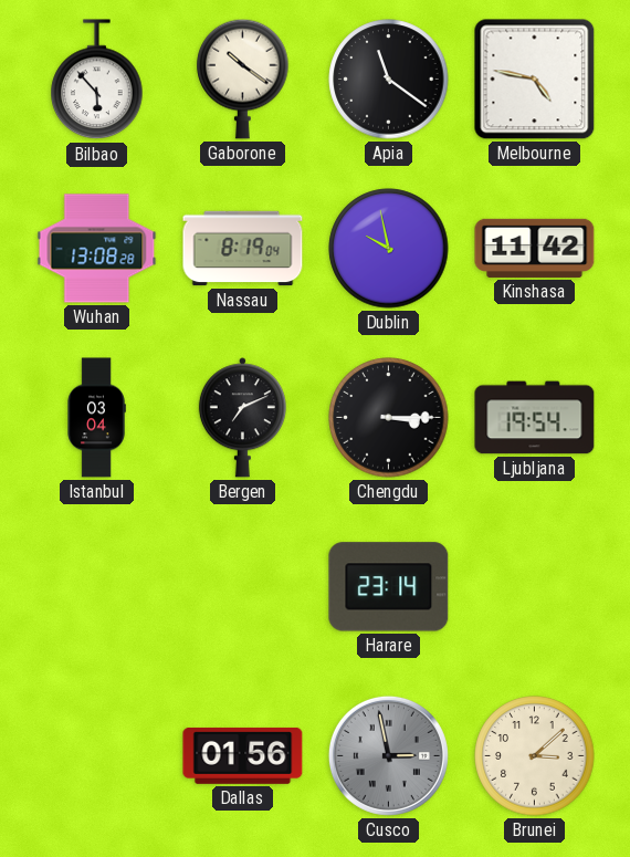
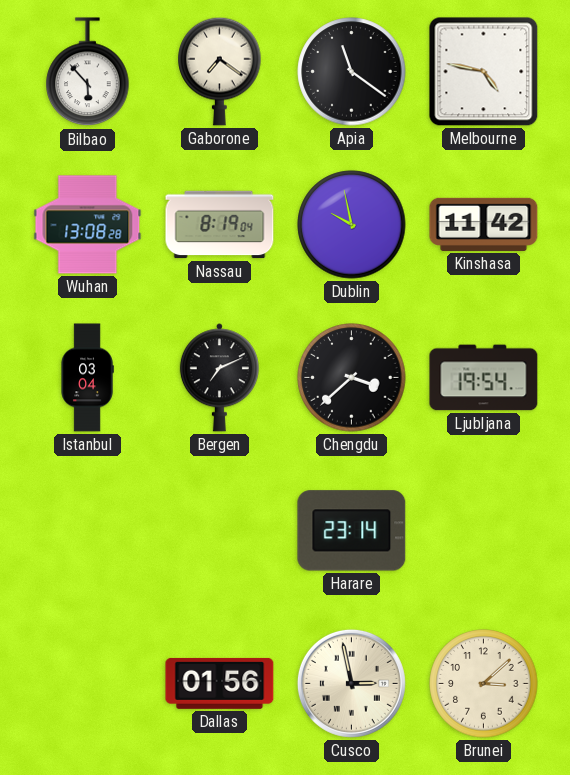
Gaborone: 10:21 -> 7:21 (220, 71)
Chengdu: 3:15 -> 3:38 (352, 378)
Cusco dial: grey -> cream (351, 683)
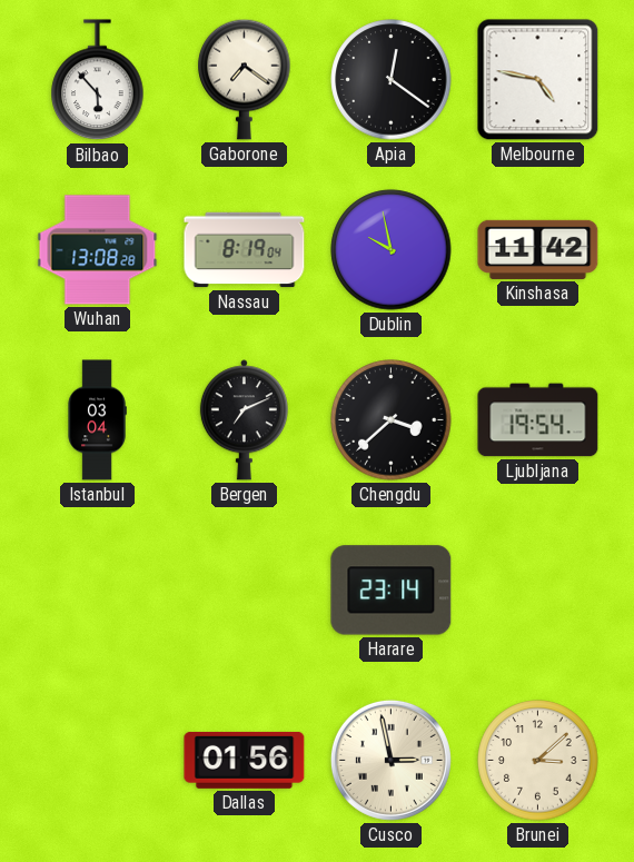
Apia: 11:21 -> 12:21 (392, 80)
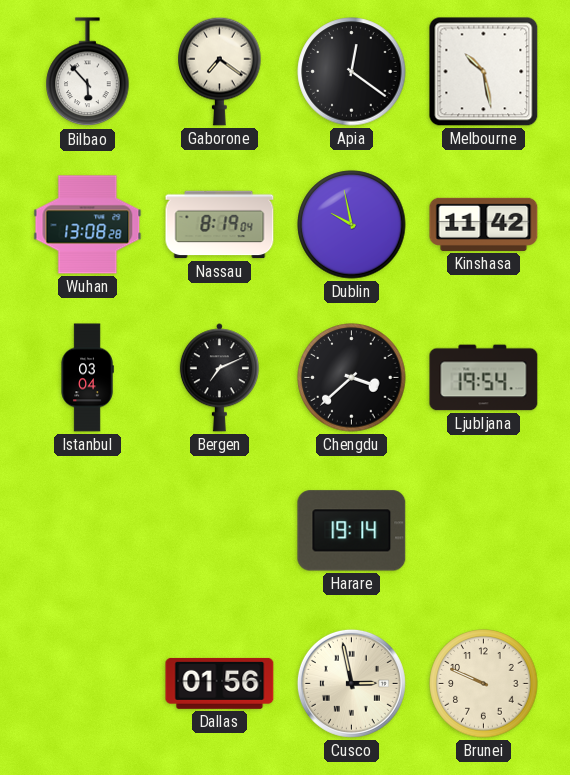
Melbourne: 4:47 -> 10:28 (484, 72)
Harare: 23:14 -> 19:14 (352, 531)
Brunei: 3:08 -> 9:49 (484, 684)
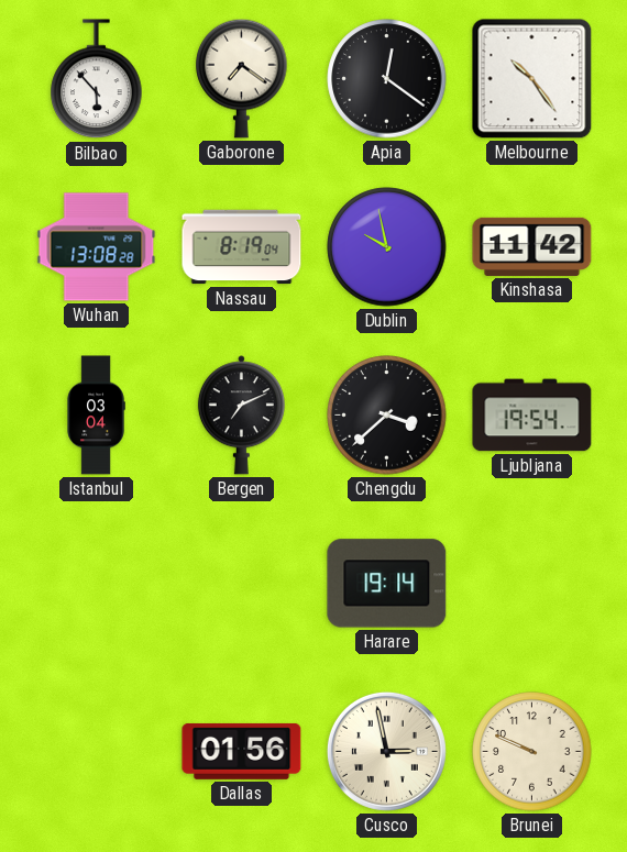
Melbourne: 10:28 -> 10:24 (532, 79)
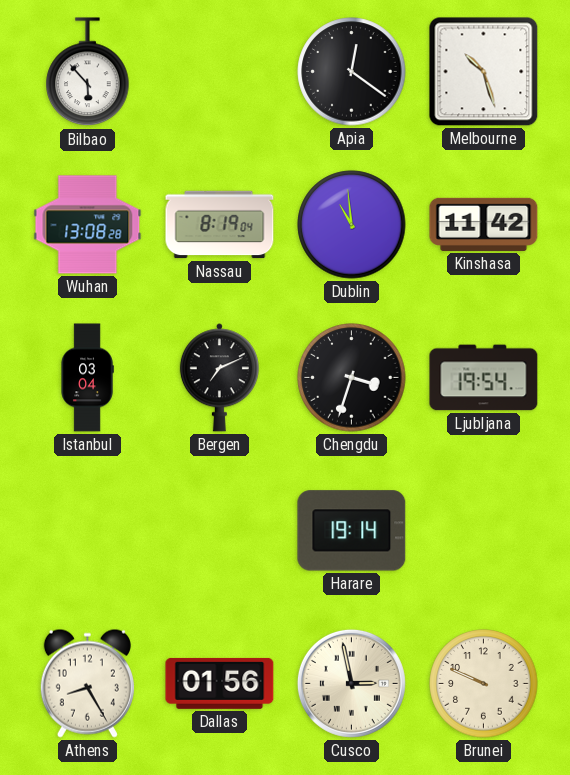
Gaborone: 7:21 -> none (242, 78)
Melbourne: 10:24 -> 10:27 (484, 72)
Dublin: 9:58 -> 10:59 (352, 225)
Chengdu: 3:38 -> 3:33 (352, 378)
Athens: none -> 8:25 (87, 683)
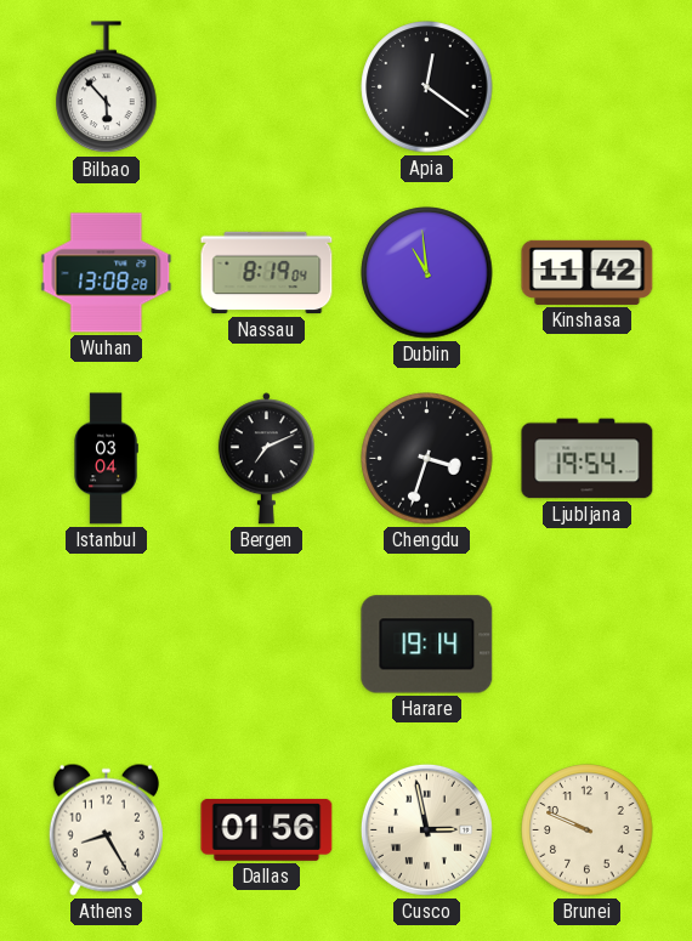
Melbourne: 10:27 -> none (484, 72)
